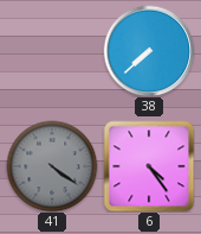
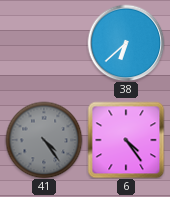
38: 7:38 -> 6:38 (126, 43)
41: 4:21 -> 4:24 (44, 140)
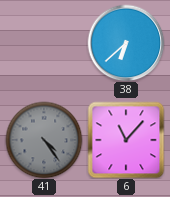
6: 4:24 -> 11:07 (126, 140)
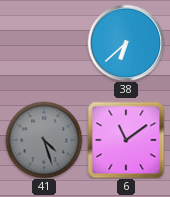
41: 4:24 -> 4:27 (44, 140)
6: 11:07 -> 11:09 (126, 140)
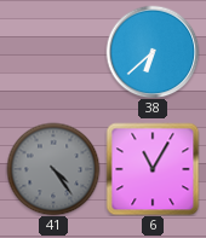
41: 4:27 -> 4:24 (53, 169)
6: 11:09 -> 11:05 (153, 169)
